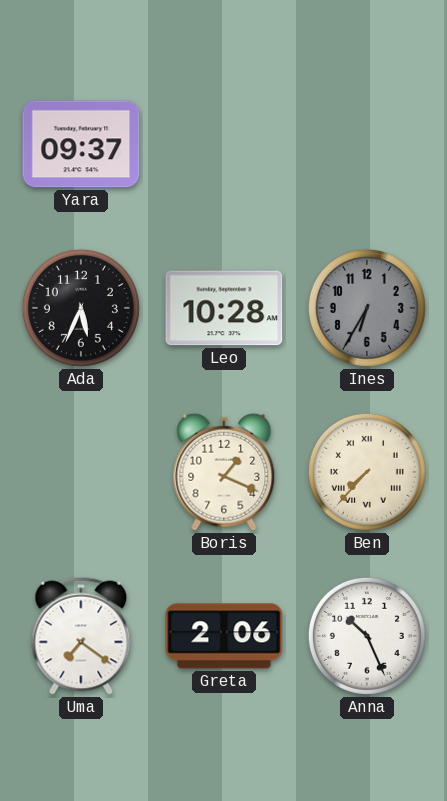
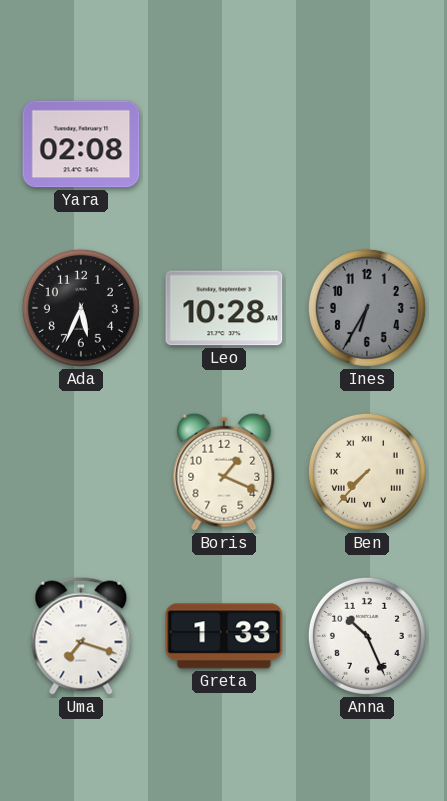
Yara: 09:37 -> 02:08 (81, 144)
Uma: 7:21 -> 7:18 (81, 636)
Greta: 2:06 -> 1:33 (224, 636)
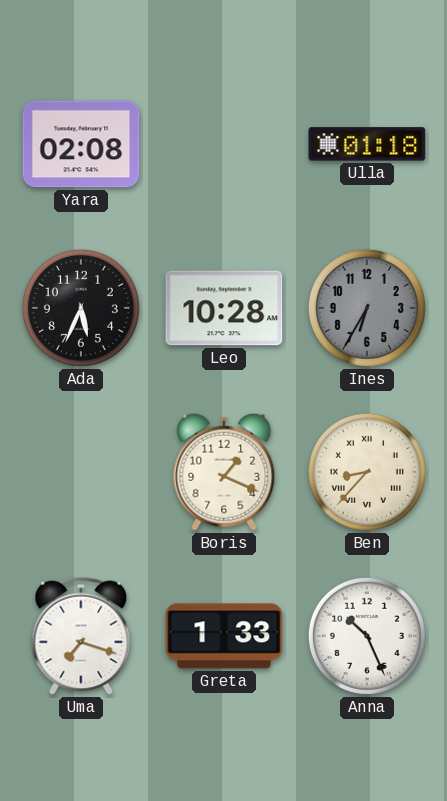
Ulla: none -> 01:18 (367, 144)
Ben: 7:37 -> 8:37 (367, 472)
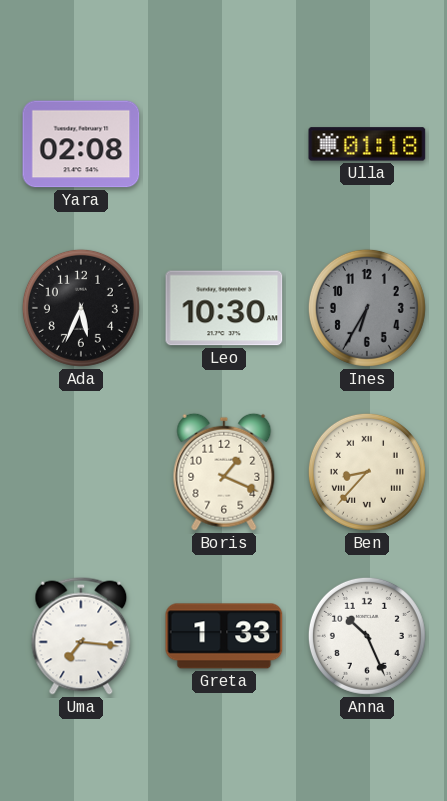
Leo: 10:28 -> 10:30 (224, 308)
Uma: 7:18 -> 7:16 (81, 636)
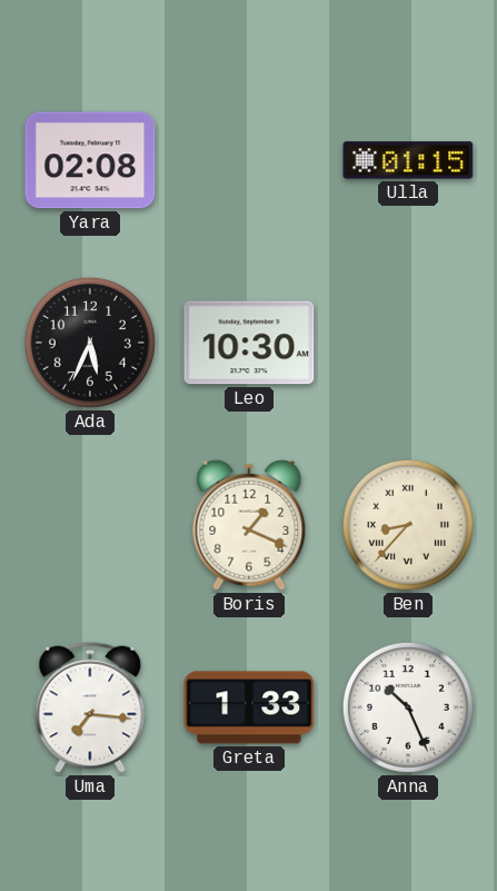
Ulla: 01:18 -> 01:15 (408, 160)
Ines: 6:35 -> none (367, 308)
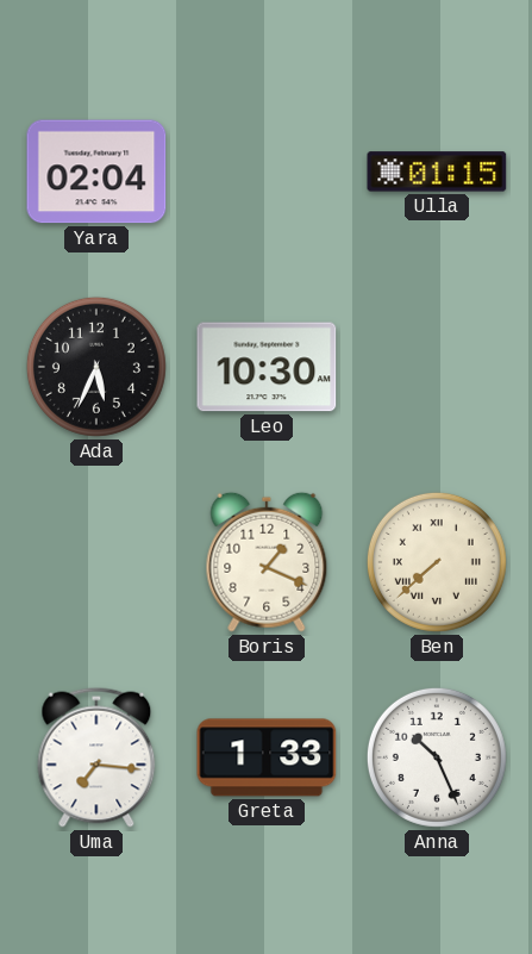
Yara: 02:08 -> 02:04 (96, 172)
Ben: 8:37 -> 7:38 (437, 562)
